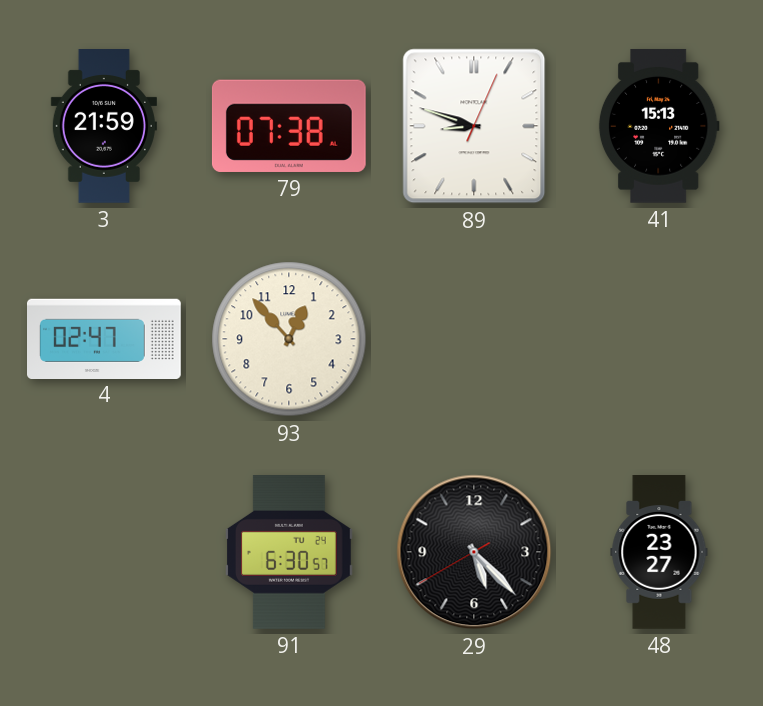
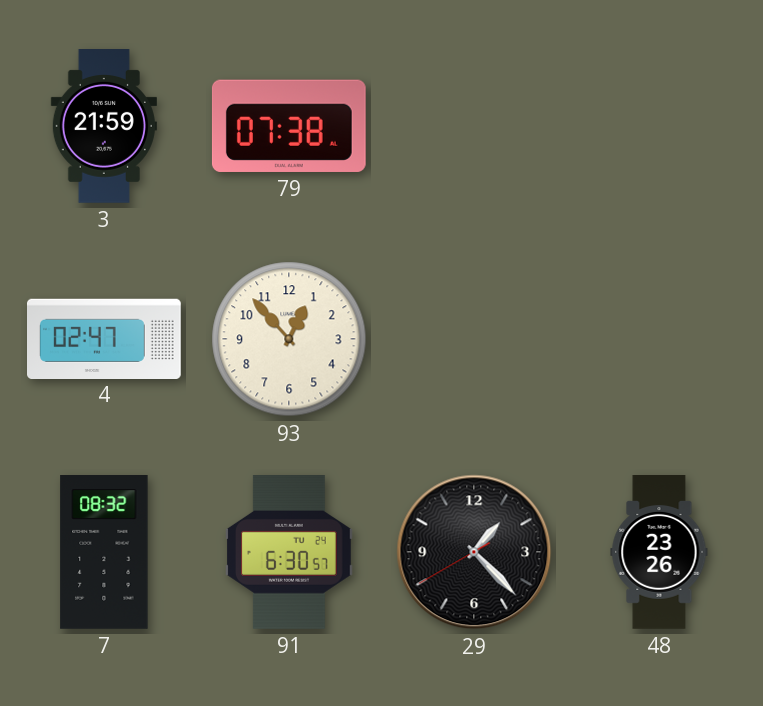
89: 8:48 -> none (474, 126)
41: 15:13 -> none (659, 126)
7: none -> 08:32 (104, 553)
29: 5:22 -> 1:22 (474, 552)
48: 23:27 -> 23:26 (659, 553)
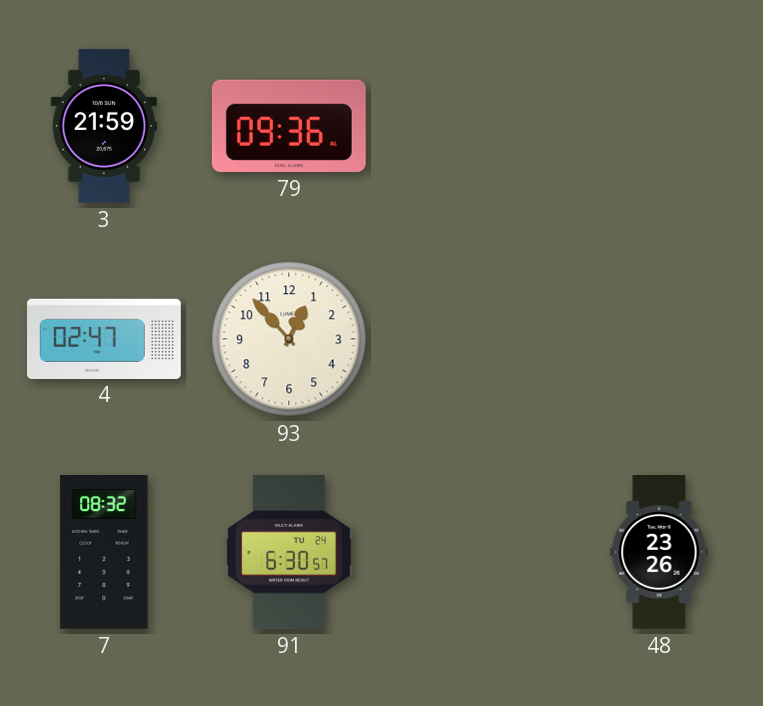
79: 07:38 -> 09:36 (289, 126)
29: 1:22 -> none (474, 552)
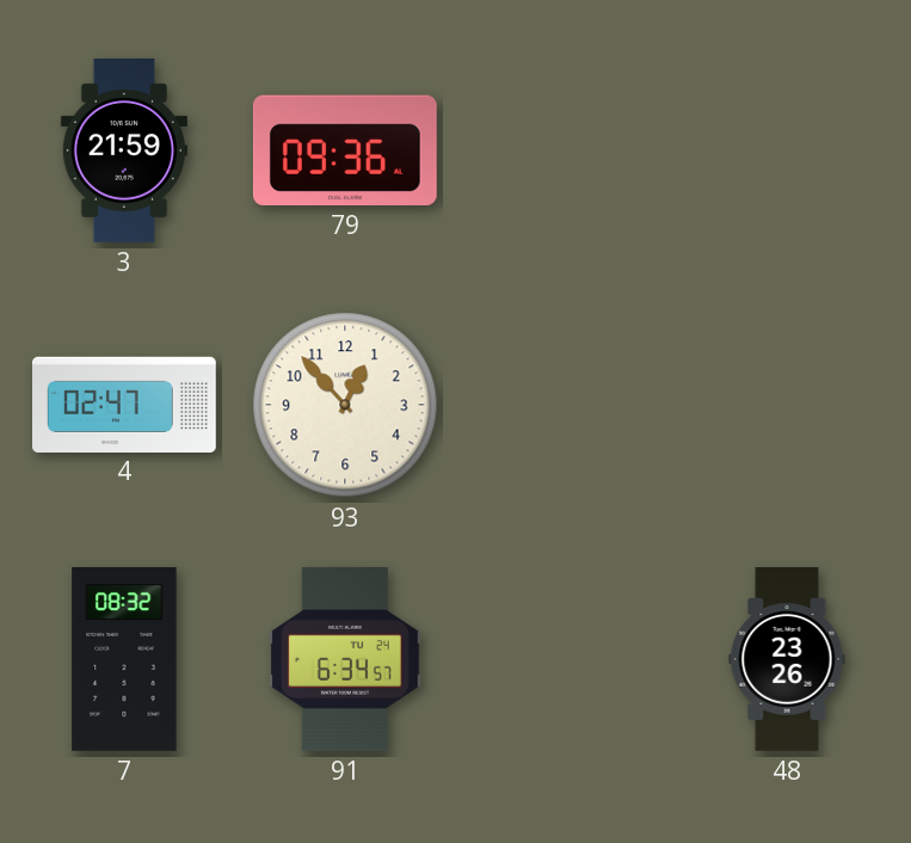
91: 6:30 -> 6:34 (346, 660)
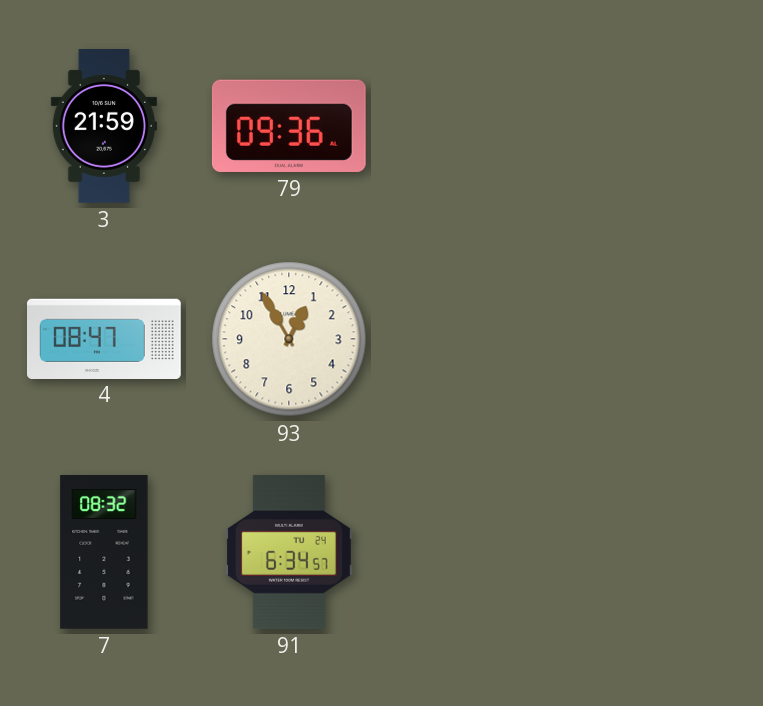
4: 02:47 -> 08:47 (105, 338)
93: 12:53 -> 12:55 (289, 339)
48: 23:26 -> none (787, 660)
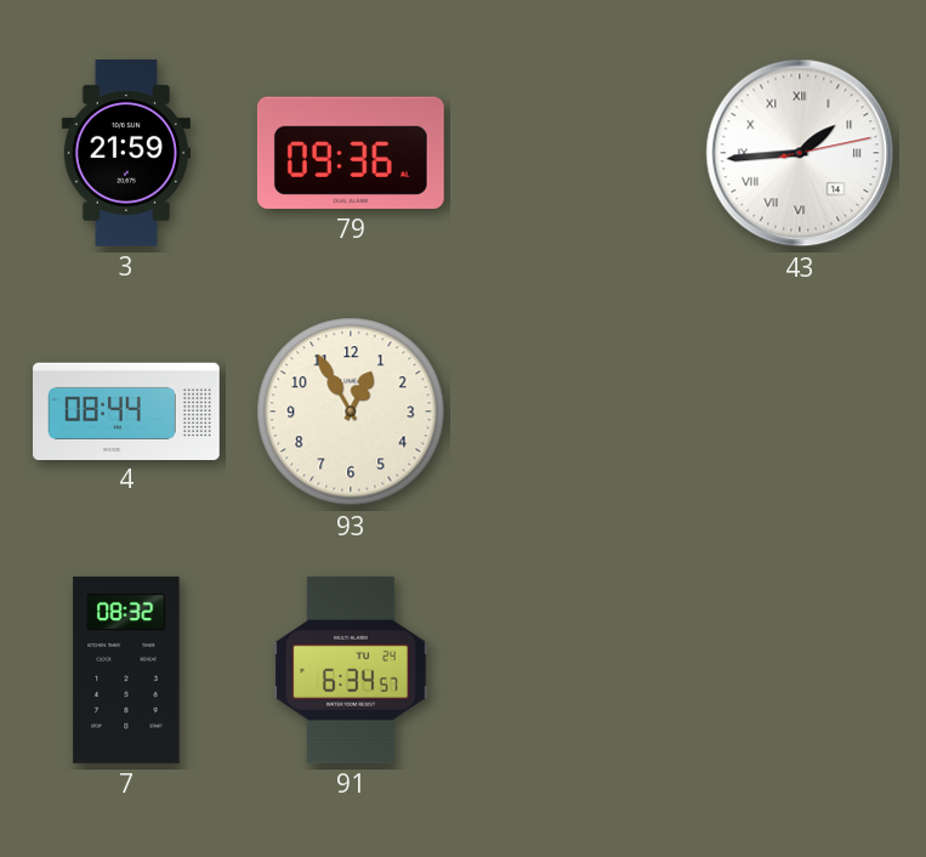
43: none -> 1:44 (800, 153)
4: 08:47 -> 08:44 (127, 410)
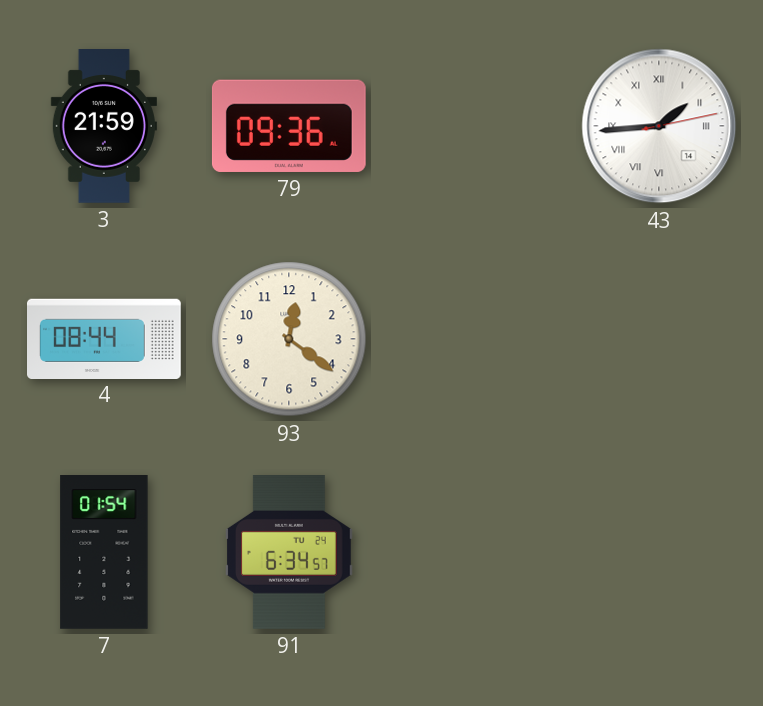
93: 12:55 -> 12:21 (289, 339)
7: 08:32 -> 01:54 (104, 553)
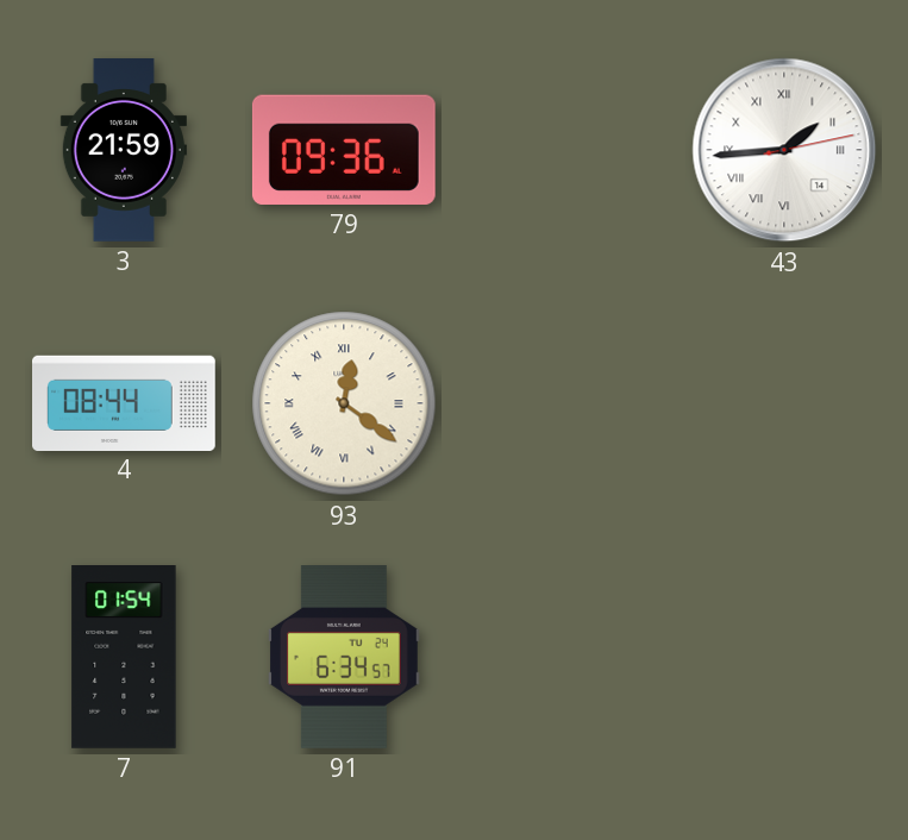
93 numerals: Arabic -> Roman (344, 403)
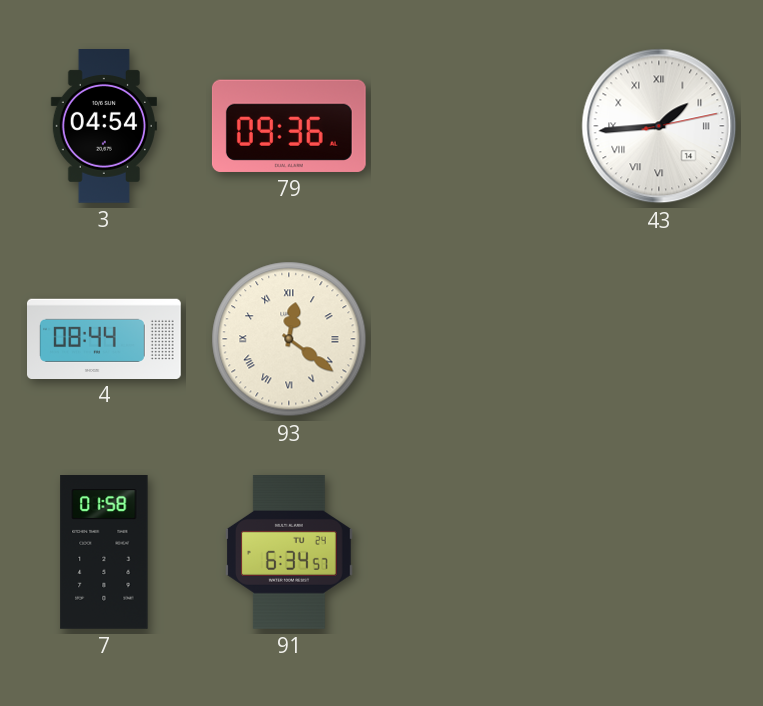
3: 21:59 -> 04:54 (104, 127)
7: 01:54 -> 01:58 (104, 553)
